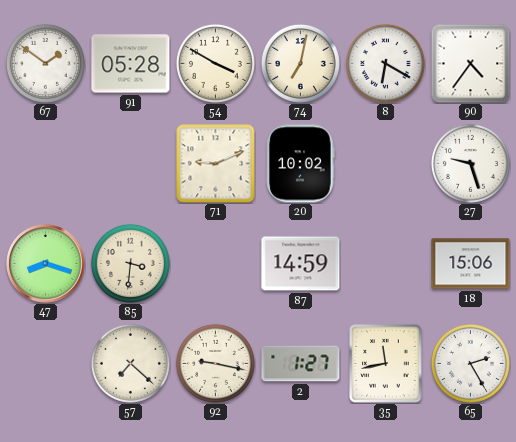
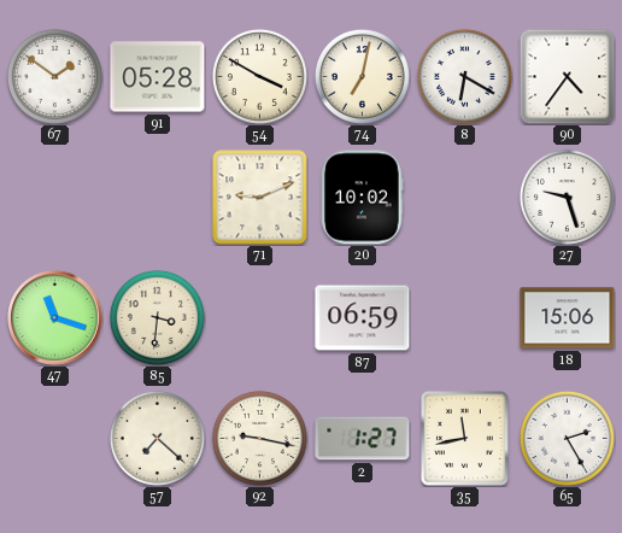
47: 8:18 -> 11:18 (55, 318)
87: 14:59 -> 06:59 (363, 318)
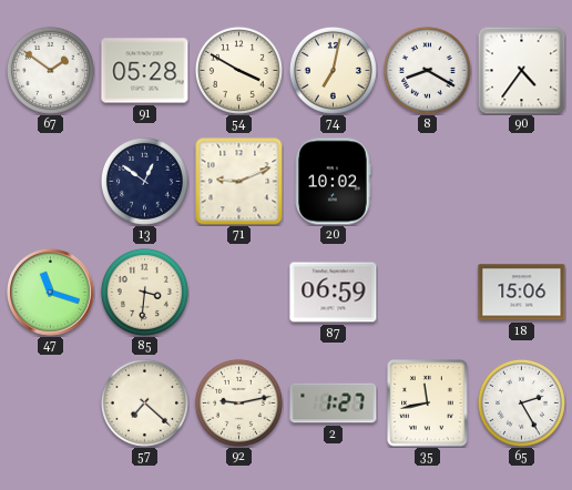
8: 6:20 -> 8:20 (427, 70)
13: none -> 12:51 (144, 181)
27: 9:27 -> none (567, 197)
92: 9:17 -> 9:13 (238, 402)
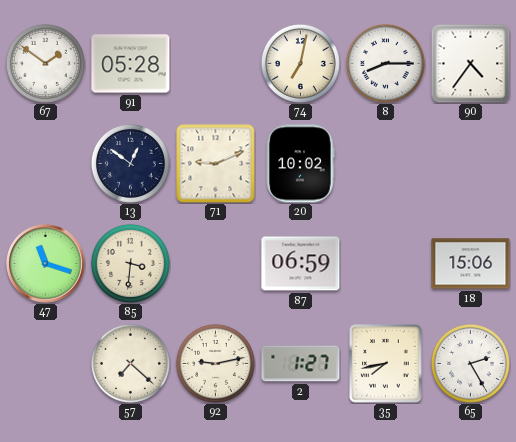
54: 3:50 -> none (238, 70)
8: 8:20 -> 8:15 (385, 63)
35: 11:43 -> 7:43 (386, 364)
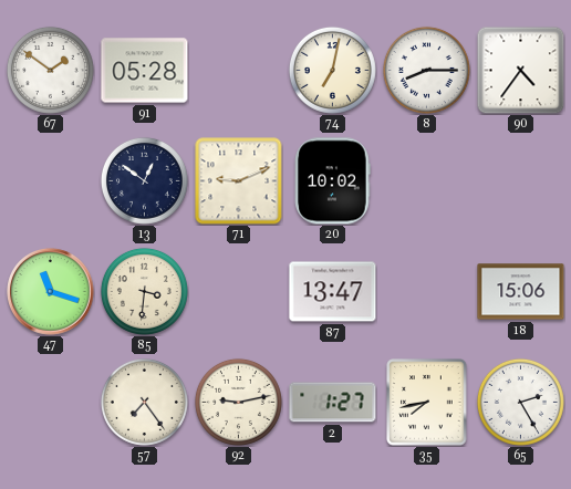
87: 06:59 -> 13:47 (333, 292)
57: 7:22 -> 7:24 (144, 402)
